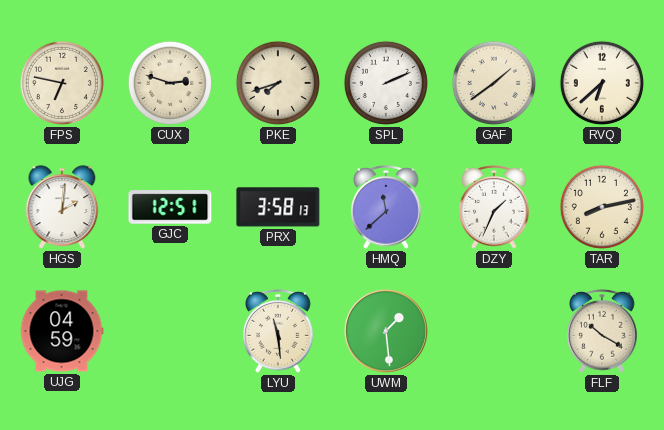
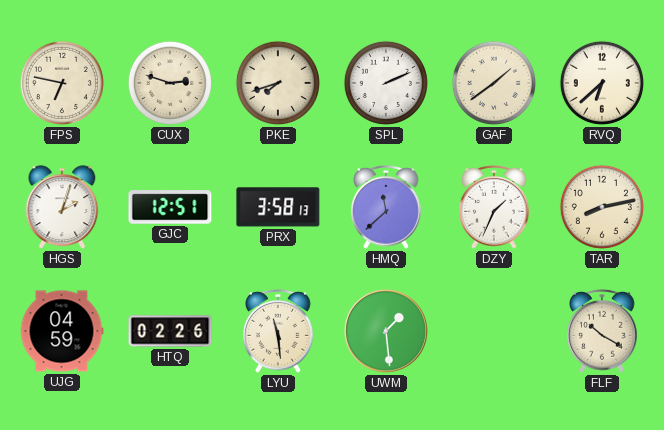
HGS: 2:01 -> 2:03 (62, 207)
HTQ: none -> 02:26 (170, 331)
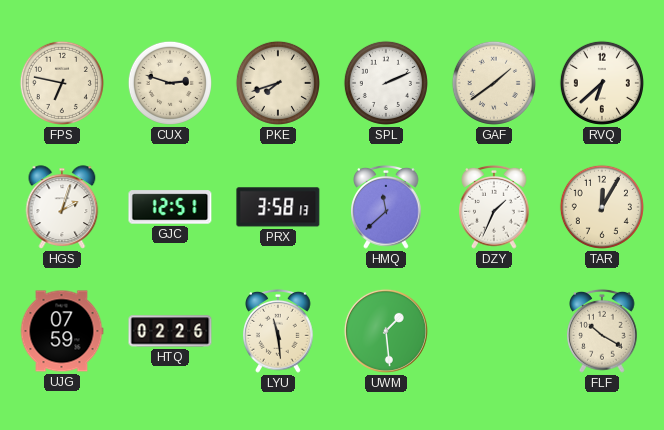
TAR: 8:13 -> 12:05 (602, 207)
UJG: 04:59 -> 07:59 (62, 331)
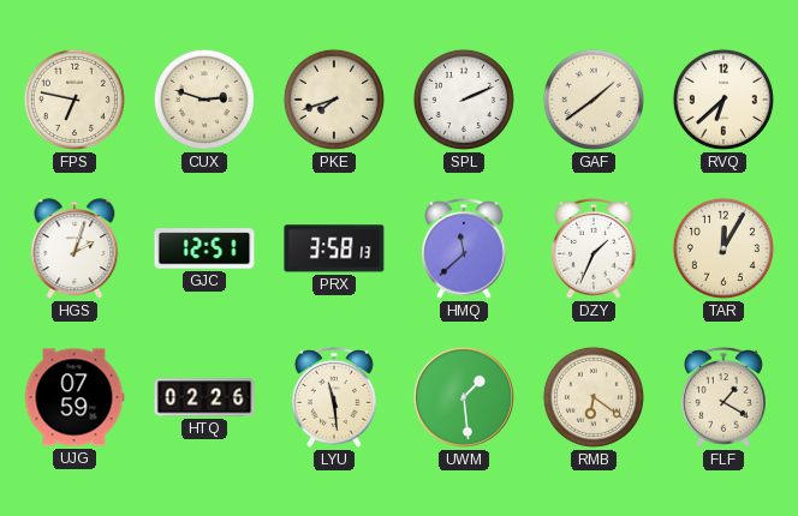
RMB: none -> 6:21 (594, 397)
FLF: 10:20 -> 1:20 (723, 397)
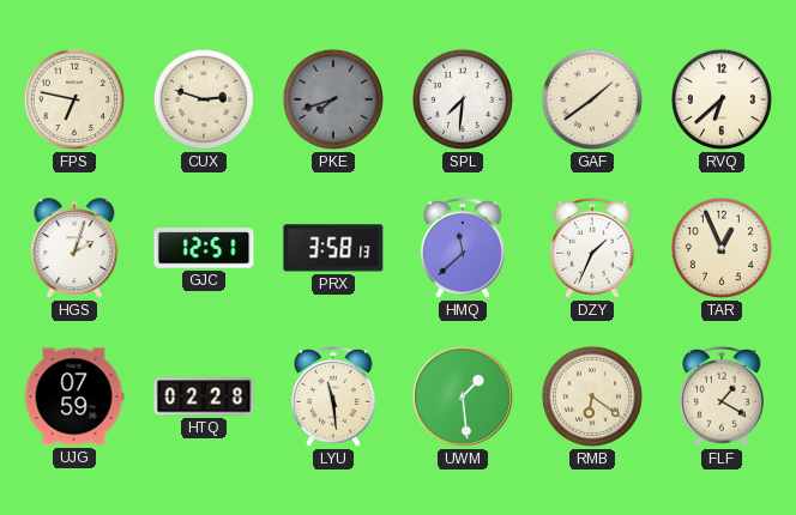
PKE dial: cream -> grey (333, 99)
SPL: 2:11 -> 7:31 (463, 99)
TAR: 12:05 -> 12:56 (722, 248)
HTQ: 02:26 -> 02:28 (204, 396)
